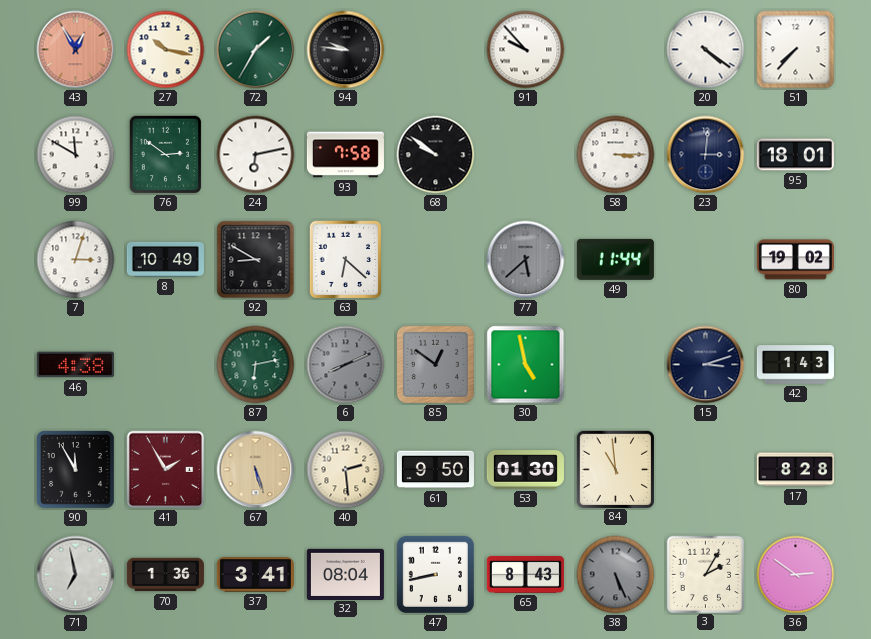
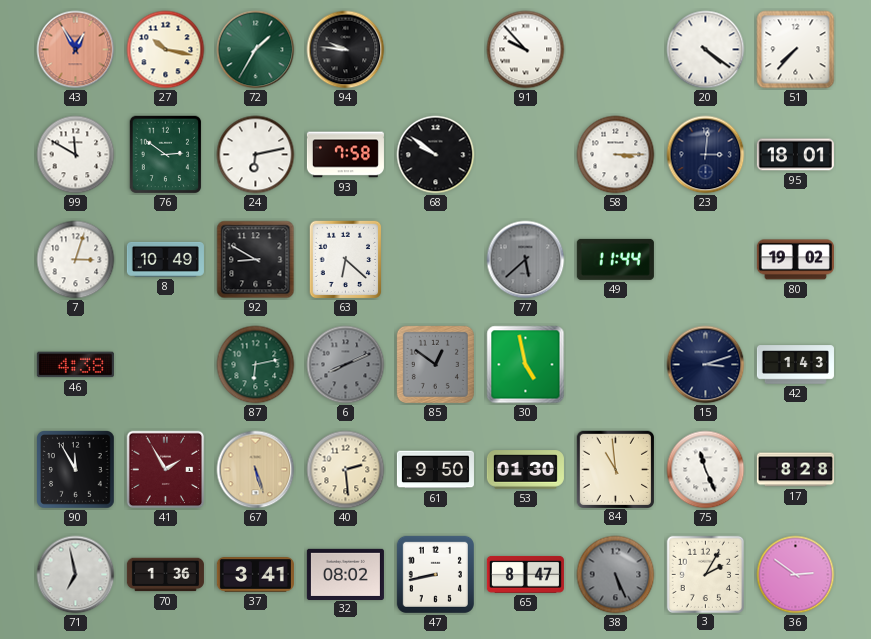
75: none -> 11:26 (706, 470)
32: 08:04 -> 08:02 (345, 574)
65: 8:43 -> 8:47 (525, 574)
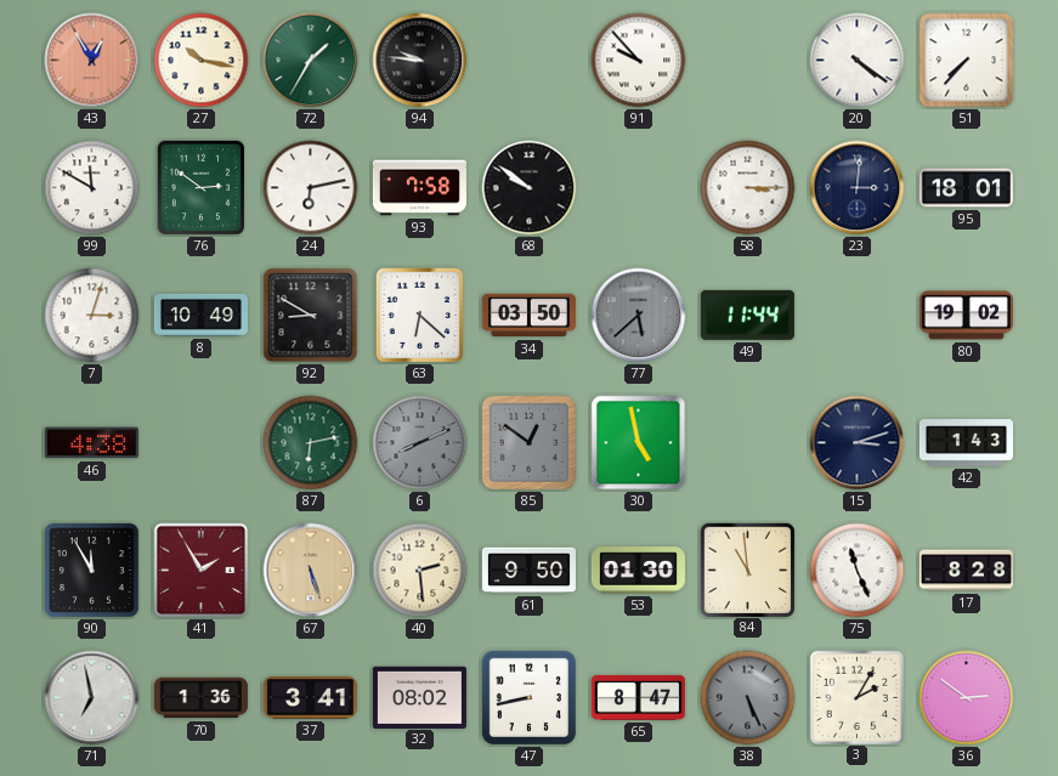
34: none -> 03:50 (528, 316)
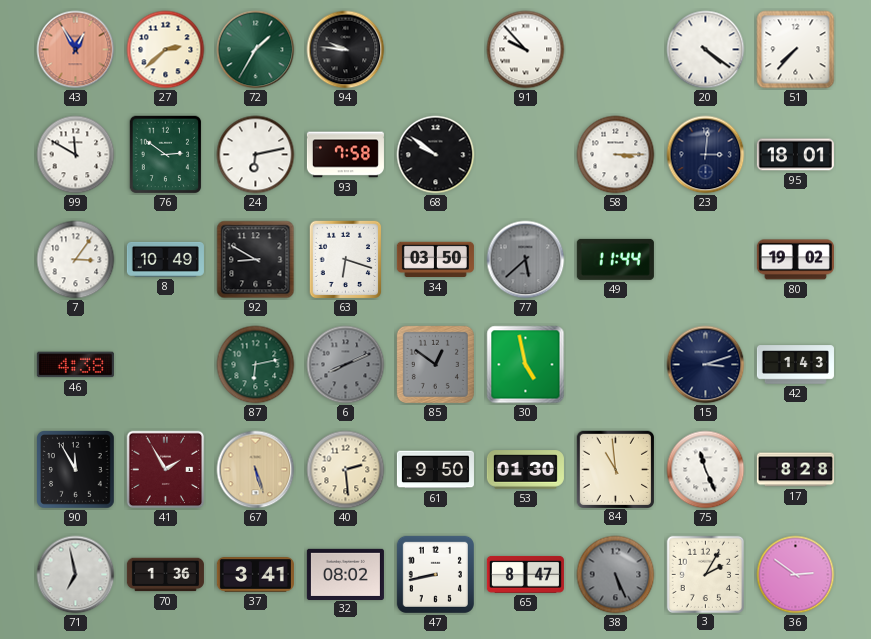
27: 10:17 -> 2:38 (166, 50)
7: 3:03 -> 3:06 (76, 260)
63: 6:22 -> 6:18 (346, 260)
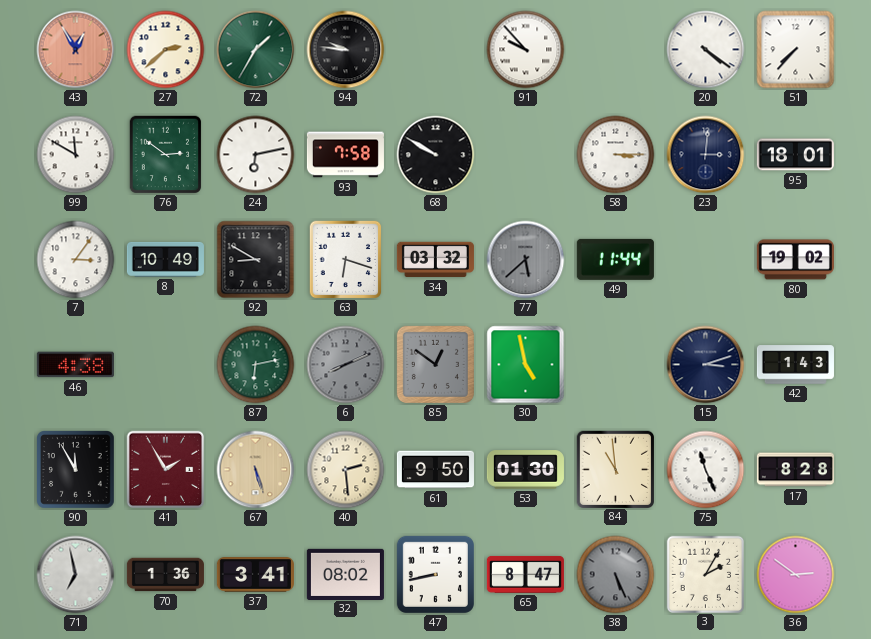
68: 9:51 -> 9:50 (436, 155)
34: 03:50 -> 03:32 (435, 260)
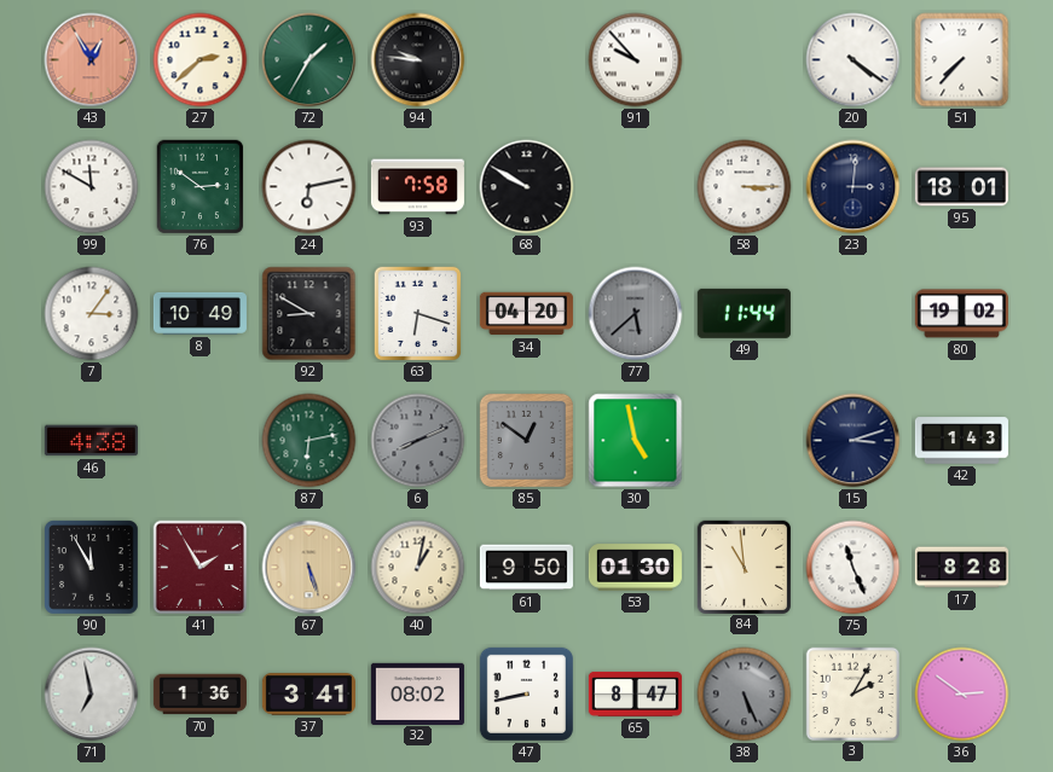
34: 03:32 -> 04:20 (526, 314)
40: 2:29 -> 1:02 (418, 568)
